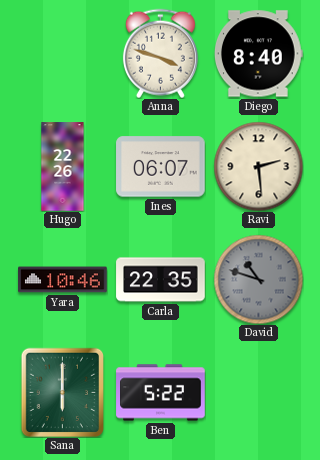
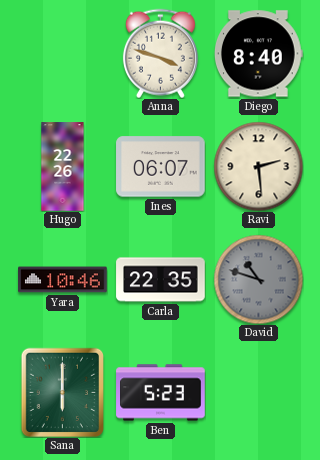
Ben: 5:22 -> 5:23 (161, 393)
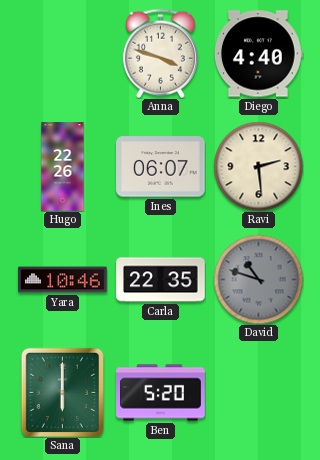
Diego: 8:40 -> 4:40 (258, 54)
Ben: 5:23 -> 5:20 (161, 393)
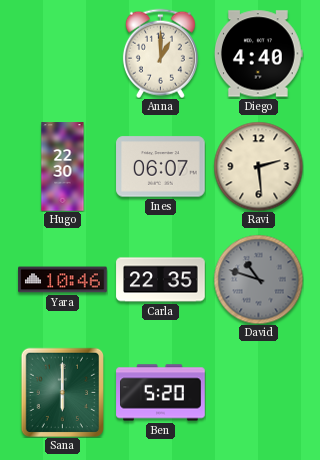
Anna: 3:48 -> 1:00 (160, 53)
Hugo: 22:26 -> 22:30 (63, 167)
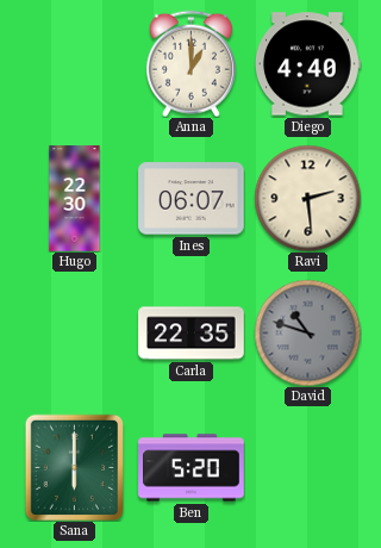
Yara: 10:46 -> none (63, 280)
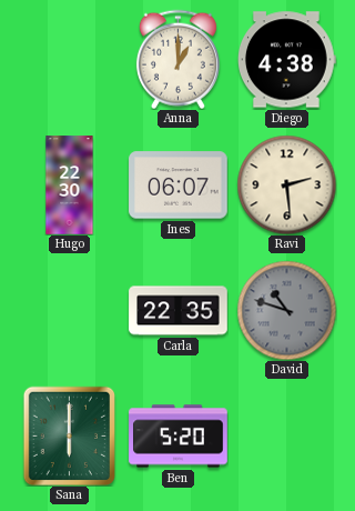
Diego: 4:40 -> 4:38 (286, 60)
